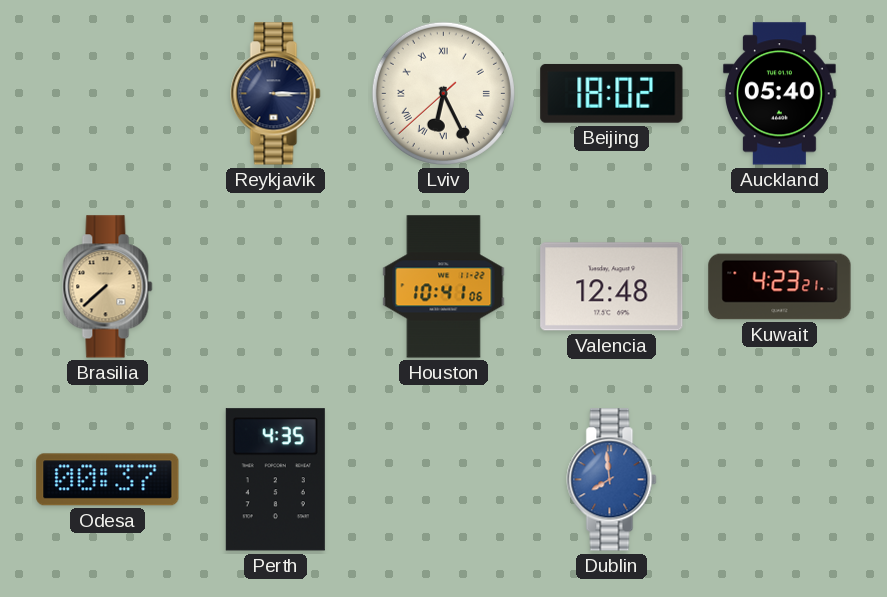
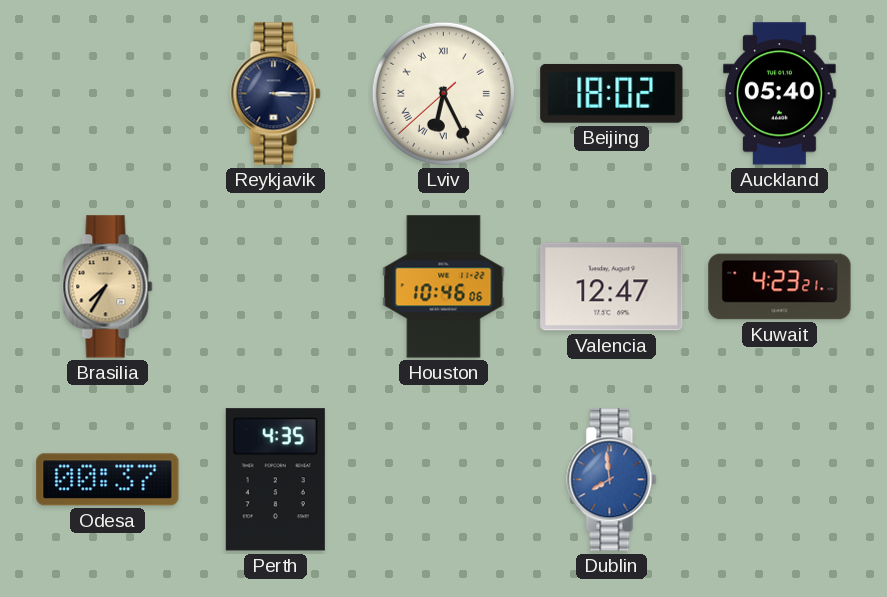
Brasilia: 7:38 -> 7:35 (108, 287)
Houston: 10:41 -> 10:46 (444, 287)
Valencia: 12:48 -> 12:47 (612, 287)
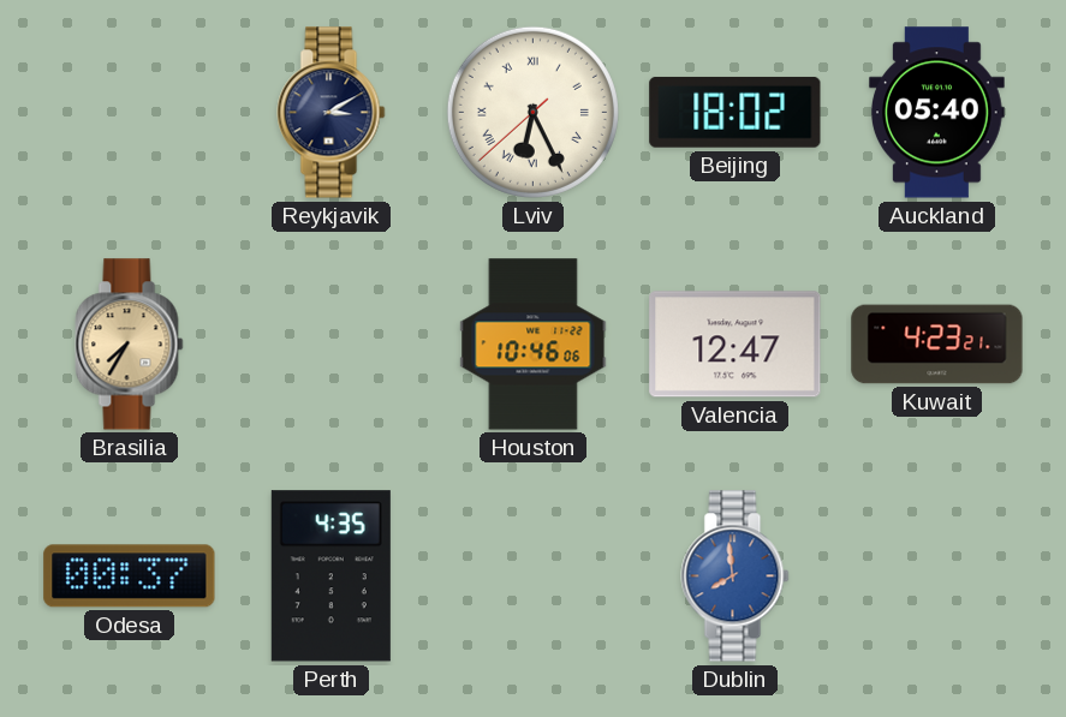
Reykjavik: 3:15 -> 3:10 (332, 113)
